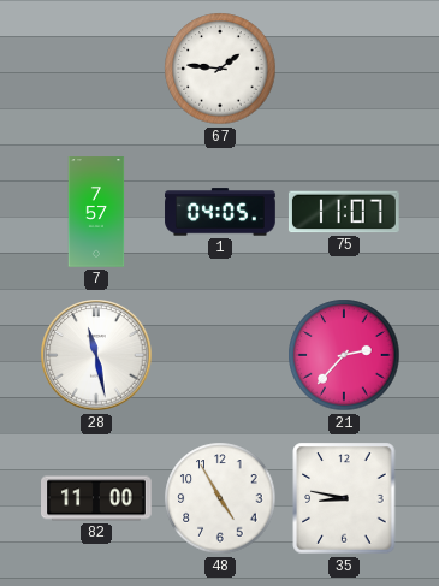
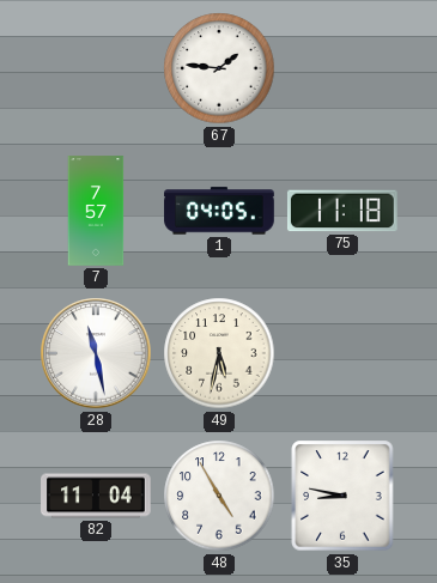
75: 11:07 -> 11:18 (342, 211)
49: none -> 5:32 (219, 353)
21: 2:37 -> none (344, 355)
82: 11:00 -> 11:04 (97, 496)
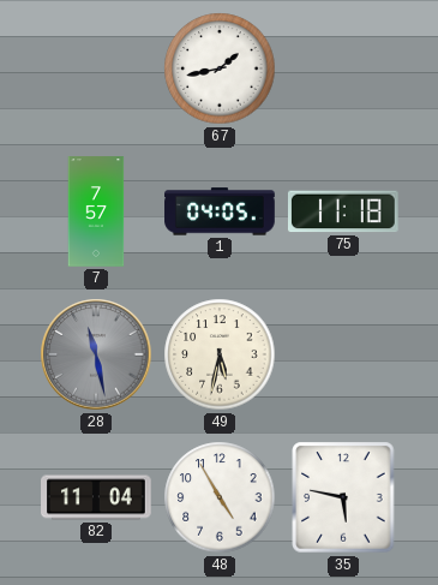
67: 1:46 -> 1:43 (220, 68)
28 dial: white -> grey (96, 354)
35: 8:47 -> 5:47 (343, 497)
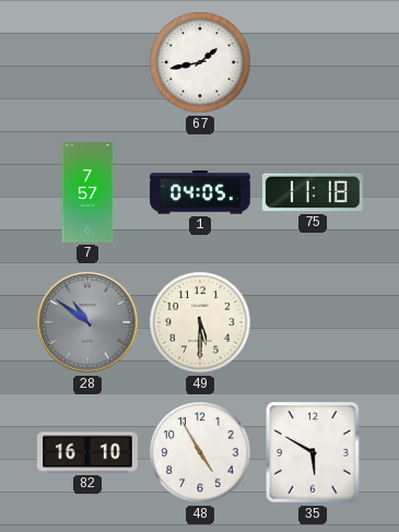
28: 11:28 -> 10:51 (87, 322)
49: 5:32 -> 5:30 (200, 322)
82: 11:04 -> 16:10 (89, 452)
35: 5:47 -> 5:50 (313, 452)
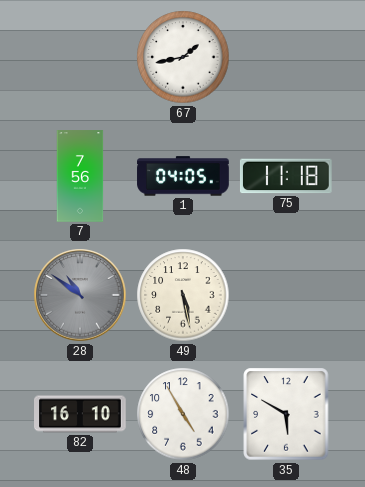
7: 7:57 -> 7:56 (80, 176)
49: 5:30 -> 5:28 (183, 295)
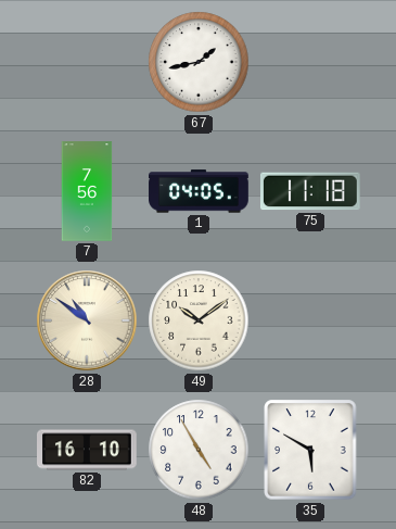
28 dial: grey -> cream (87, 320)
49: 5:28 -> 10:09 (199, 320)
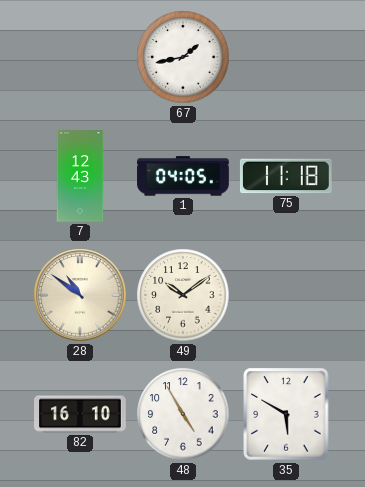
7: 7:56 -> 12:43 (80, 176)
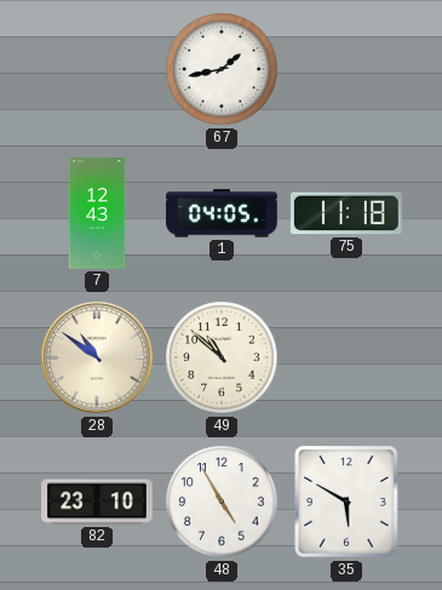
49: 10:09 -> 10:52 (222, 357)
82: 16:10 -> 23:10 (98, 502)
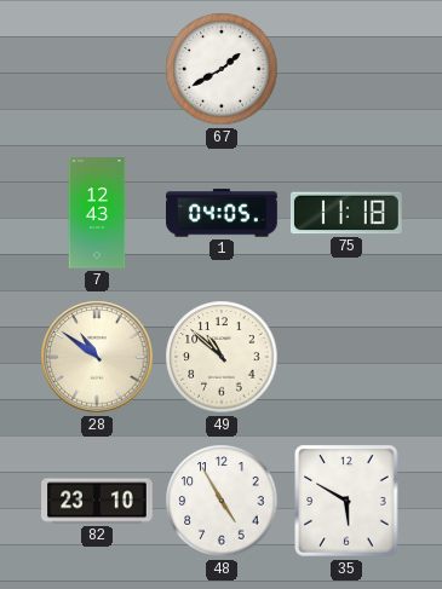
67: 1:43 -> 1:40 (222, 69)
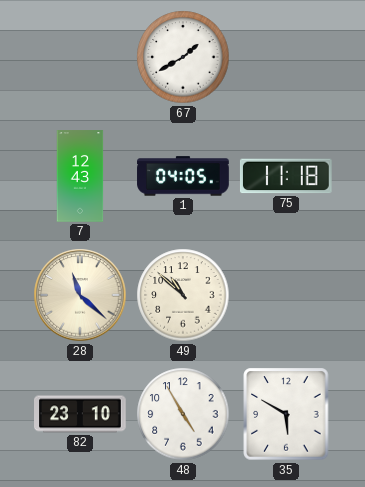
28: 10:51 -> 11:22 (80, 295)
